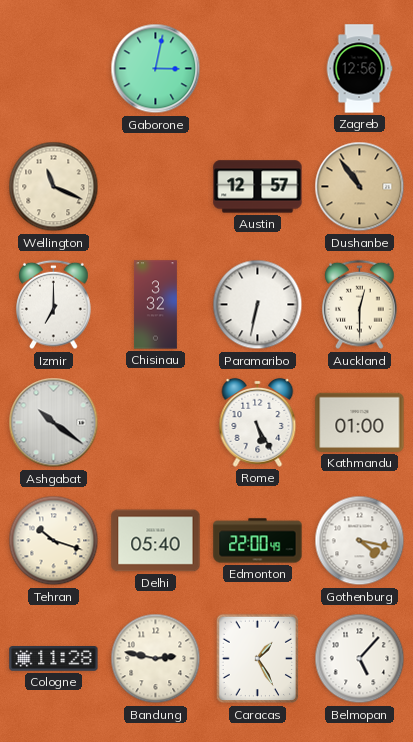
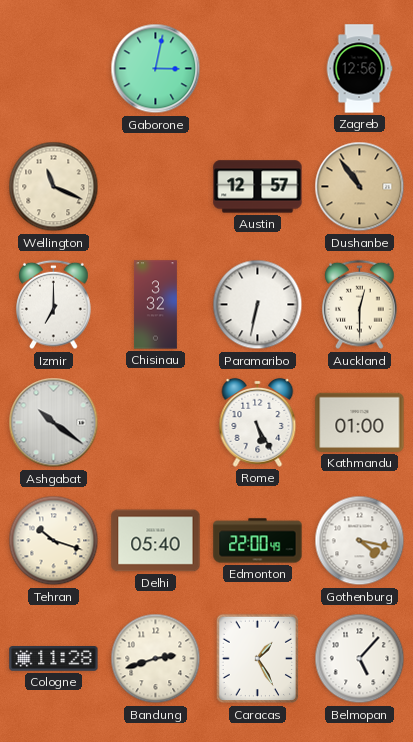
Bandung: 2:47 -> 2:42 (156, 659)
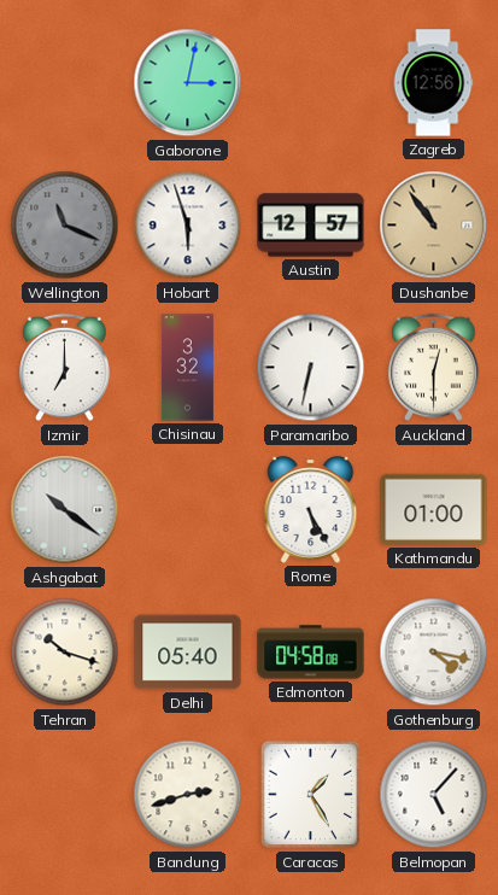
Wellington dial: cream -> grey (65, 226)
Hobart: none -> 5:57 (188, 226)
Edmonton: 22:00 -> 04:58 (311, 653)
Cologne: 11:28 -> none (54, 659)
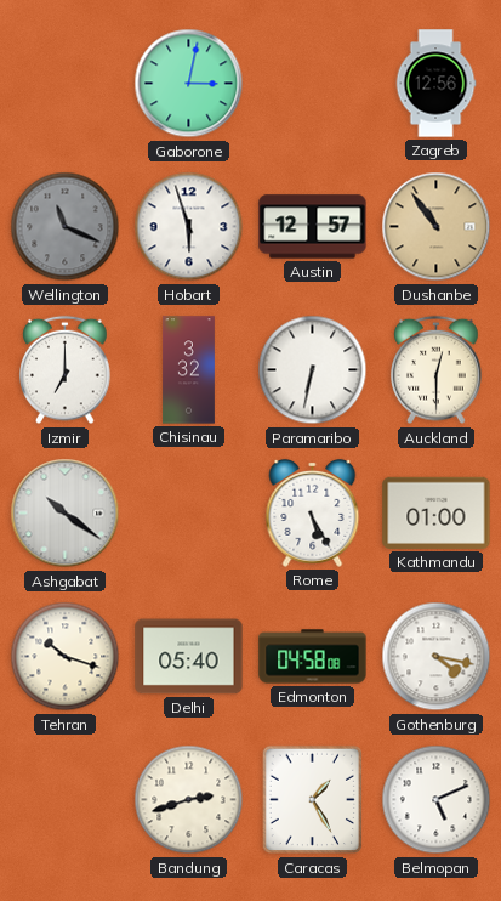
Belmopan: 5:07 -> 5:11 (437, 800)
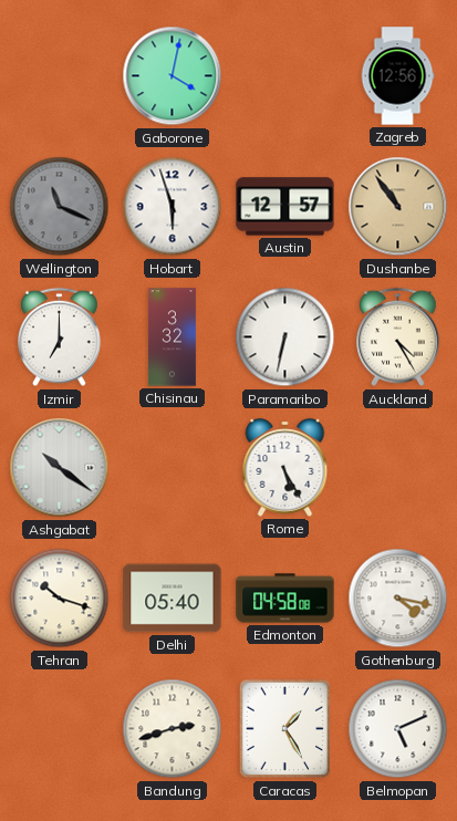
Gaborone: 3:02 -> 4:02 (173, 76)
Auckland: 12:30 -> 4:25 (398, 337)
Kathmandu: 01:00 -> none (437, 512)
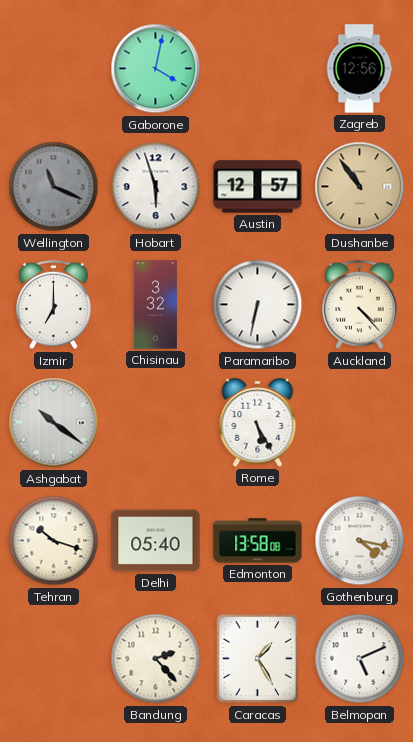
Auckland: 4:25 -> 4:23 (360, 305)
Edmonton: 04:58 -> 13:58 (258, 541)
Bandung: 2:42 -> 2:23 (156, 659)
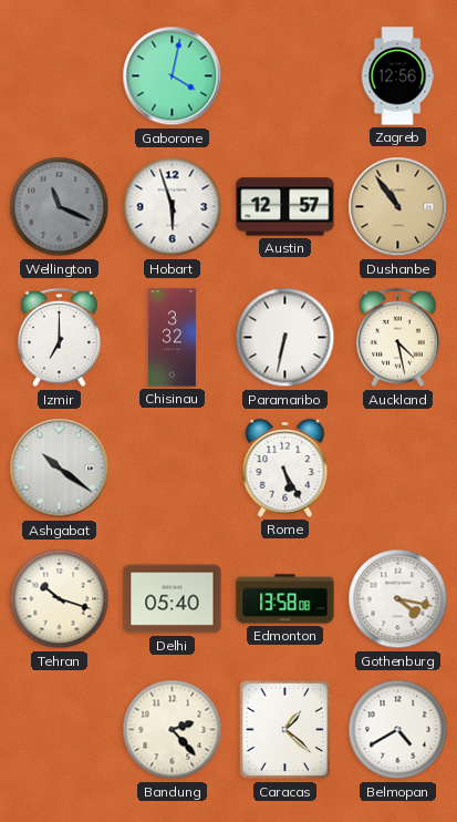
Auckland: 4:23 -> 4:28 (398, 338)
Caracas: 1:25 -> 1:22 (285, 730)
Belmopan: 5:11 -> 4:40 (398, 730)
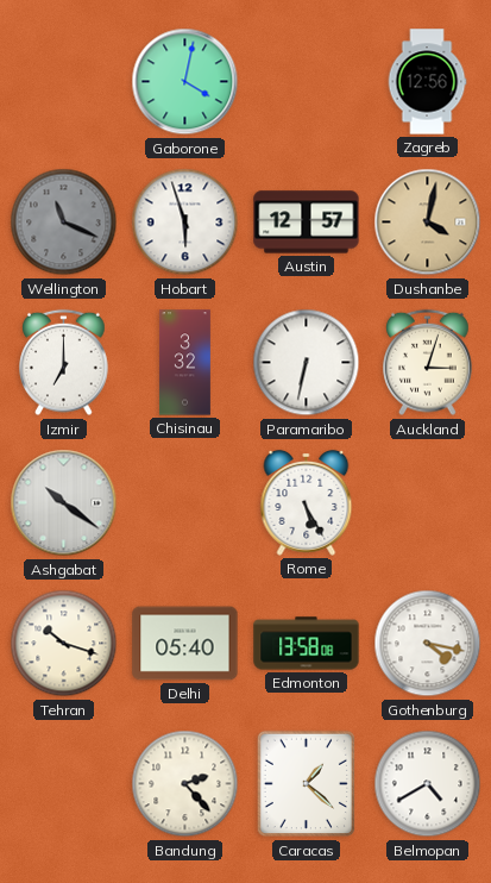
Dushanbe: 10:54 -> 4:02 (428, 223)
Auckland: 4:28 -> 3:03 (428, 363)
